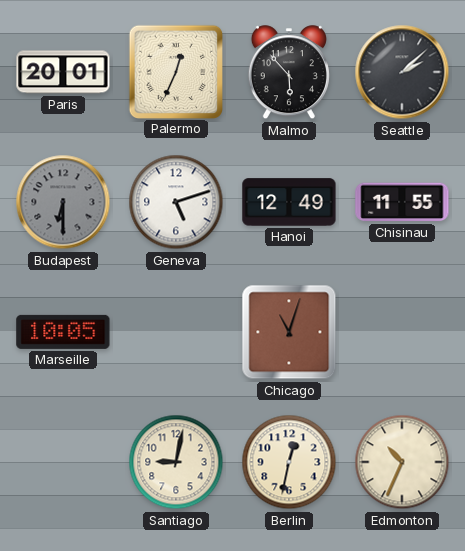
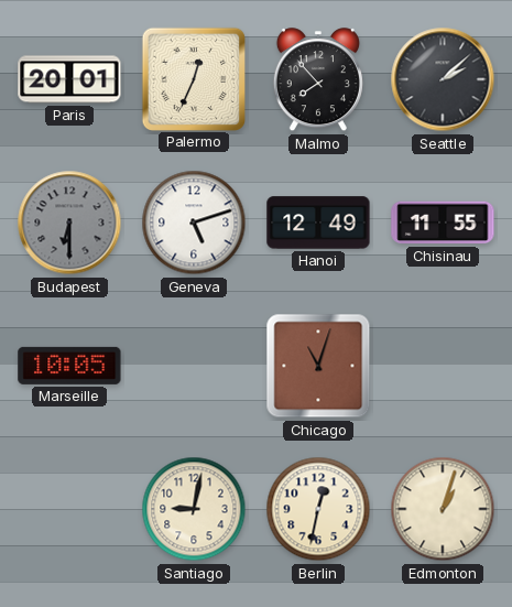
Malmo: 5:53 -> 7:53 (318, 80)
Edmonton: 10:34 -> 1:03 (443, 509)
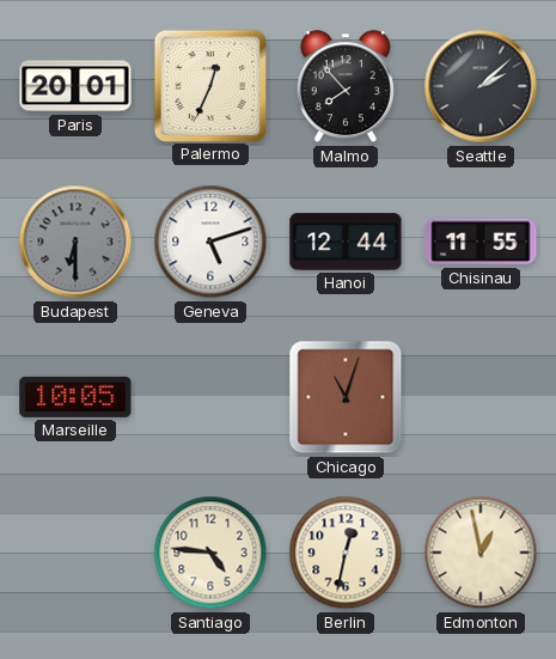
Hanoi: 12:49 -> 12:44 (346, 242)
Santiago: 9:02 -> 4:46 (210, 553)
Edmonton: 1:03 -> 12:58 (481, 553)
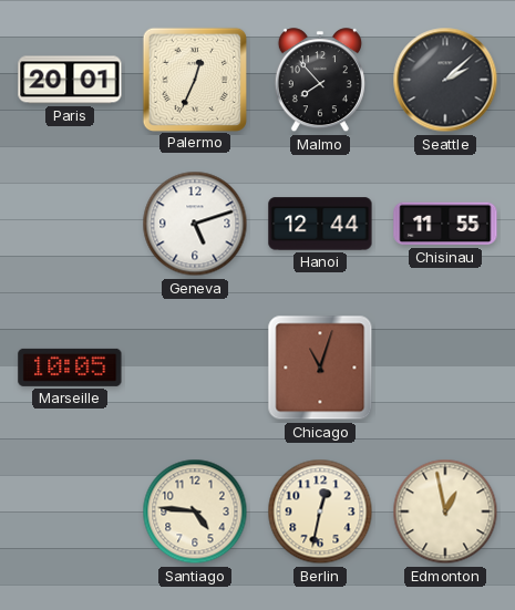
Budapest: 6:30 -> none (75, 242)
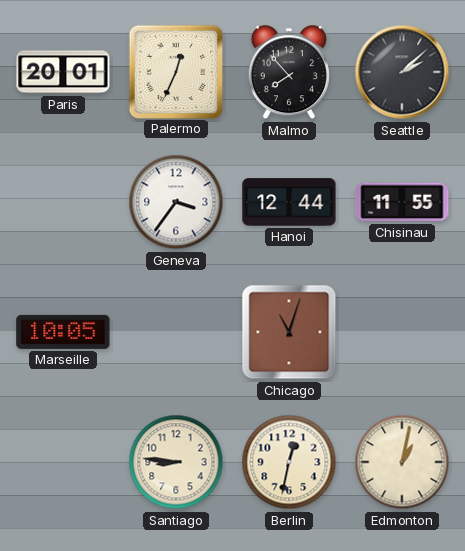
Geneva: 5:12 -> 3:36 (176, 202)
Santiago: 4:46 -> 8:46 (176, 462)
Edmonton: 12:58 -> 1:02 (402, 462)
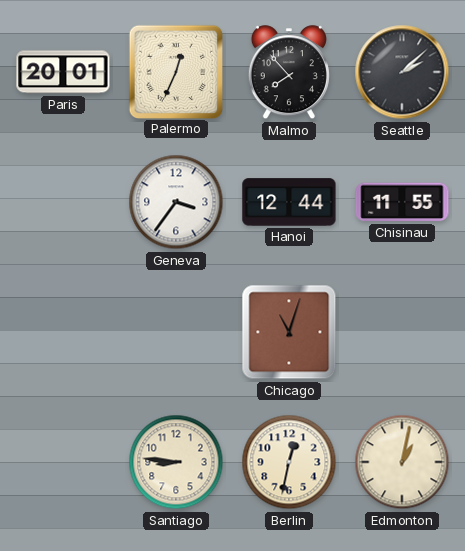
Marseille: 10:05 -> none (63, 332)
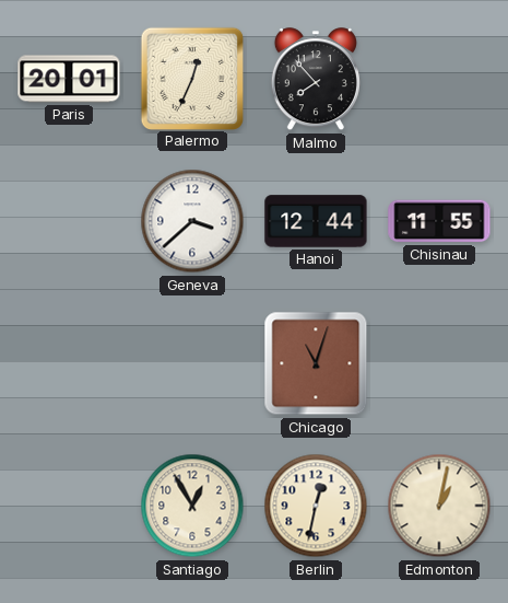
Seattle: 2:08 -> none (402, 72)
Geneva: 3:36 -> 3:38 (192, 221)
Santiago: 8:46 -> 12:55 (192, 506)
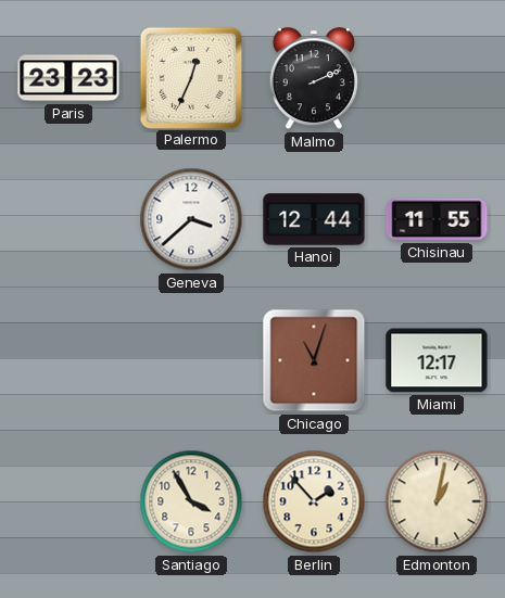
Paris: 20:01 -> 23:23 (68, 78)
Malmo: 7:53 -> 2:11 (314, 79)
Miami: none -> 12:17 (437, 360)
Santiago: 12:55 -> 3:55 (191, 501)
Berlin: 12:32 -> 1:53 (314, 501)
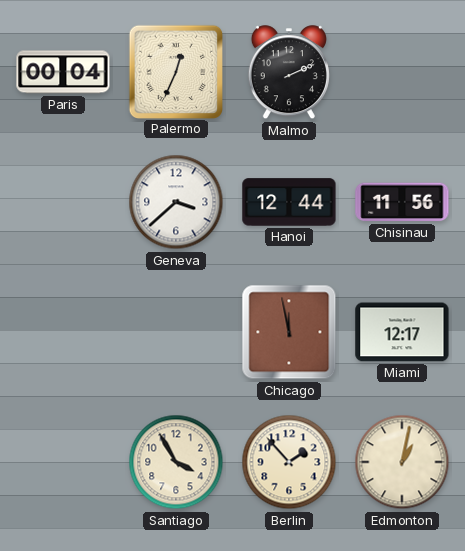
Paris: 23:23 -> 00:04 (63, 72)
Chisinau: 11:55 -> 11:56 (402, 202)
Chicago: 11:03 -> 11:58 (289, 332)
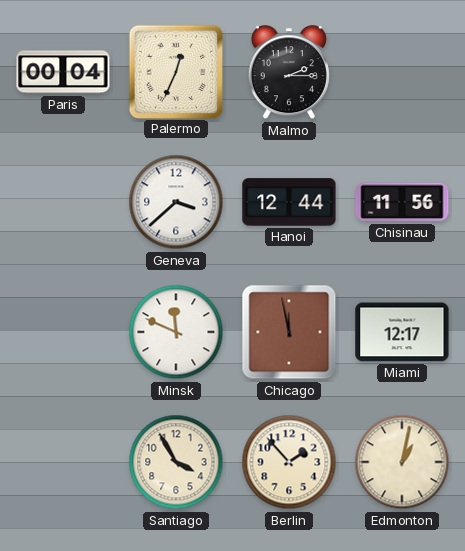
Malmo: 2:11 -> 2:15 (289, 73)
Minsk: none -> 11:49 (176, 332)
